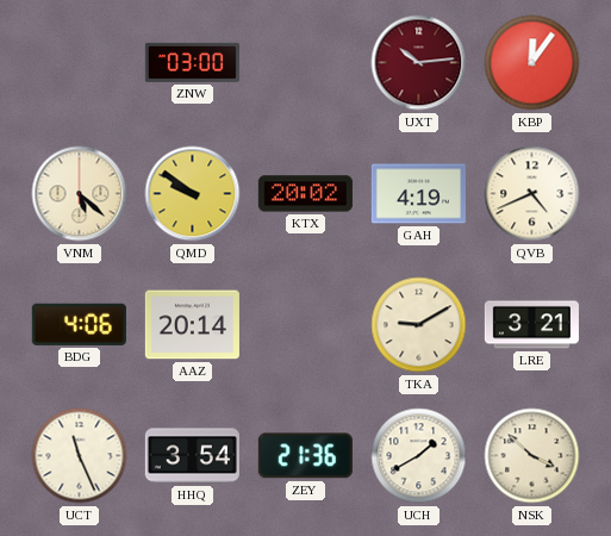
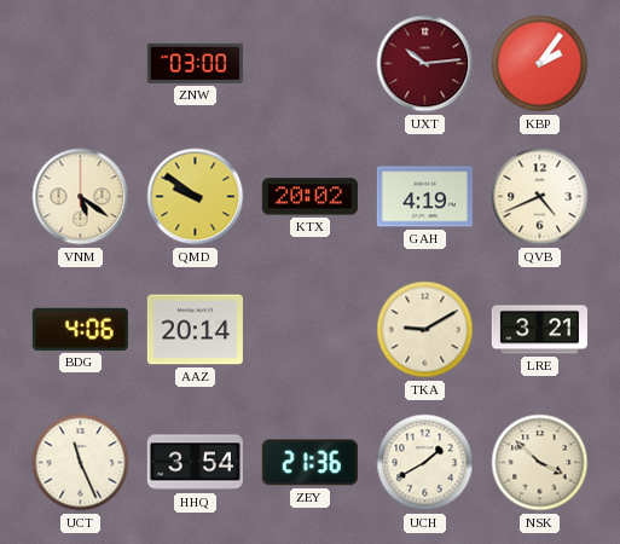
KBP: 12:06 -> 2:06 (540, 64)
VNM: 5:22 -> 5:21 (81, 197)
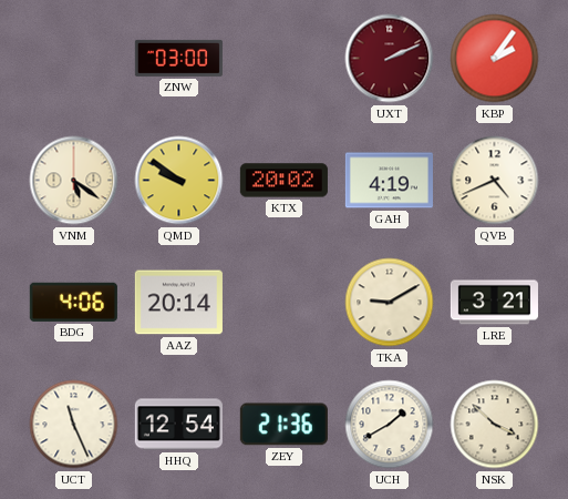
UXT: 10:14 -> 2:11 (390, 59)
HHQ: 3:54 -> 12:54 (178, 425)
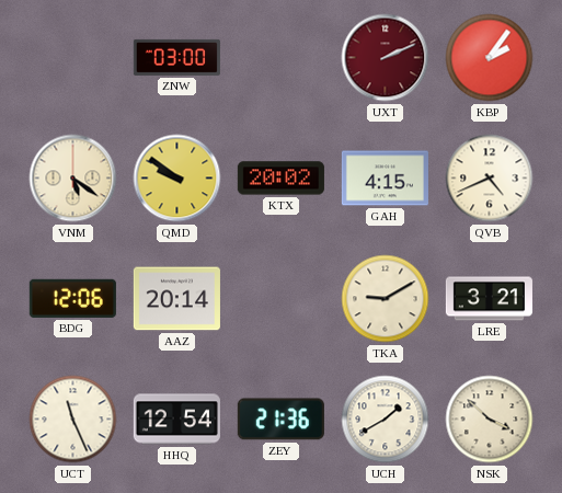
GAH: 4:19 -> 4:15 (385, 179)
BDG: 4:06 -> 12:06 (72, 298)
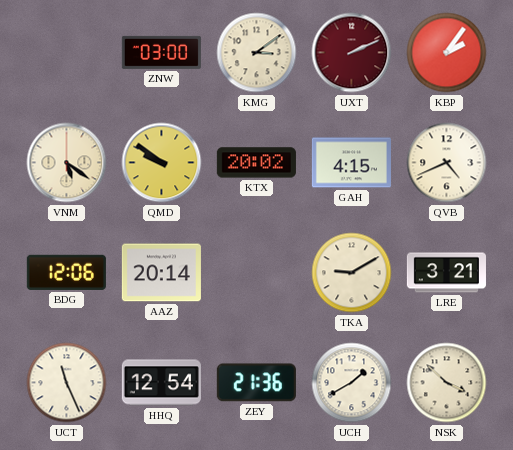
KMG: none -> 3:09 (257, 53)
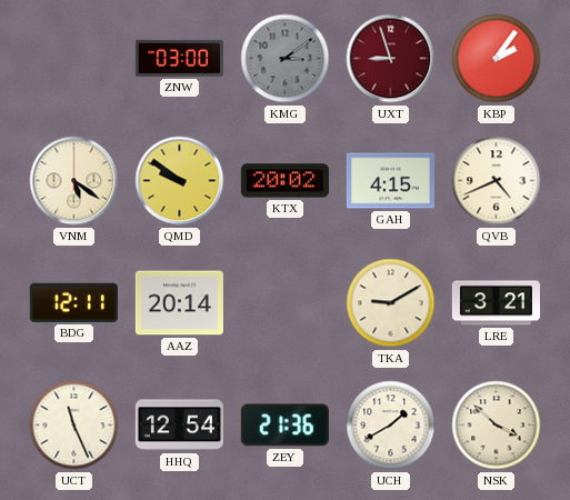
KMG dial: cream -> grey (286, 59)
UXT: 2:11 -> 8:57 (391, 59)
BDG: 12:06 -> 12:11 (73, 302)
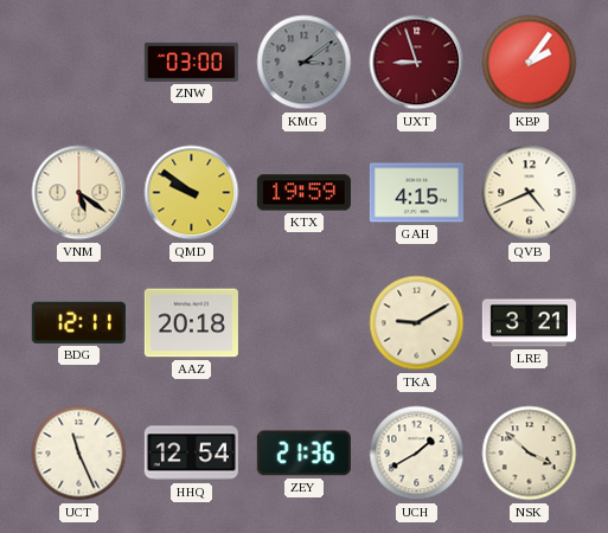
KTX: 20:02 -> 19:59 (303, 193)
AAZ: 20:14 -> 20:18 (191, 323)
